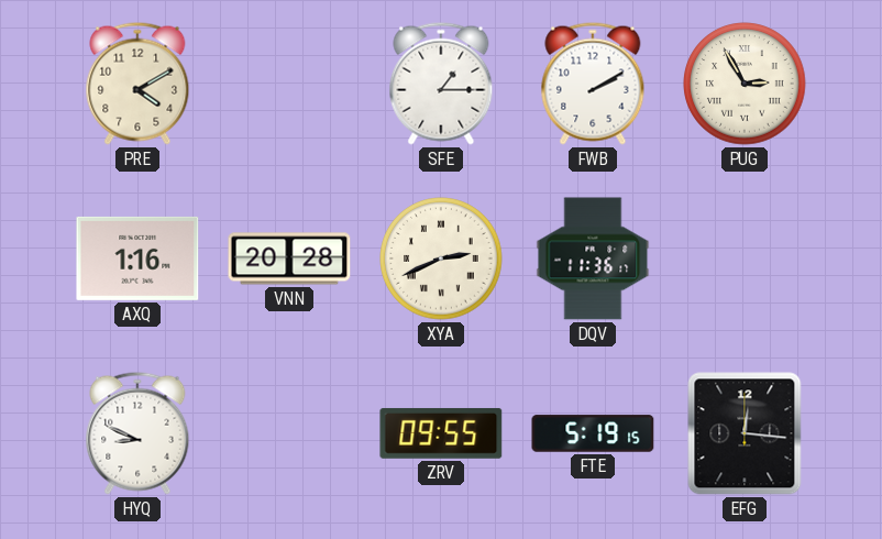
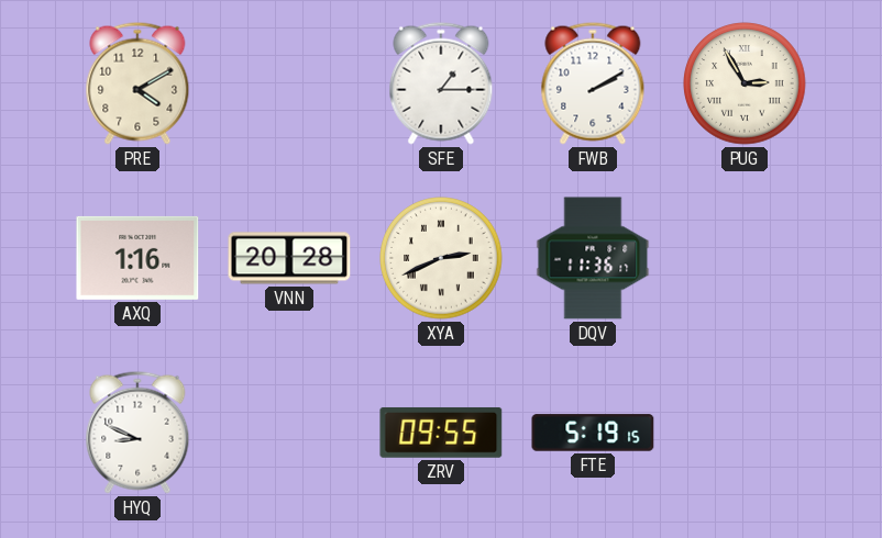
EFG: 12:16 -> none (745, 433)
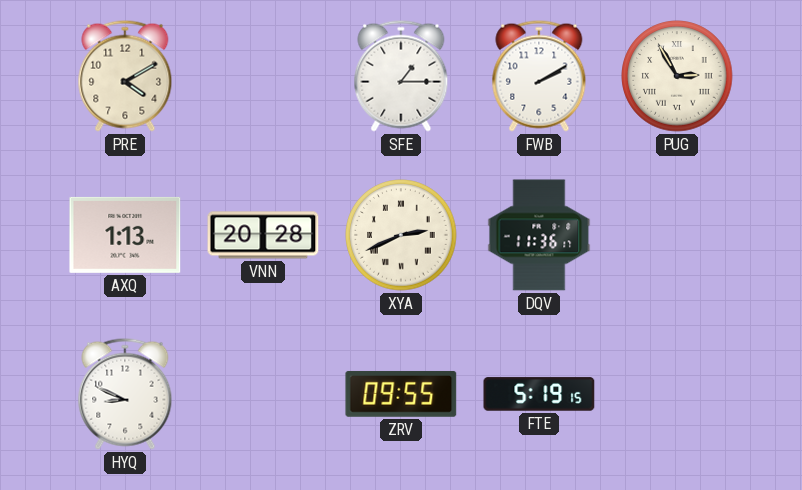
AXQ: 1:16 -> 1:13 (125, 235)
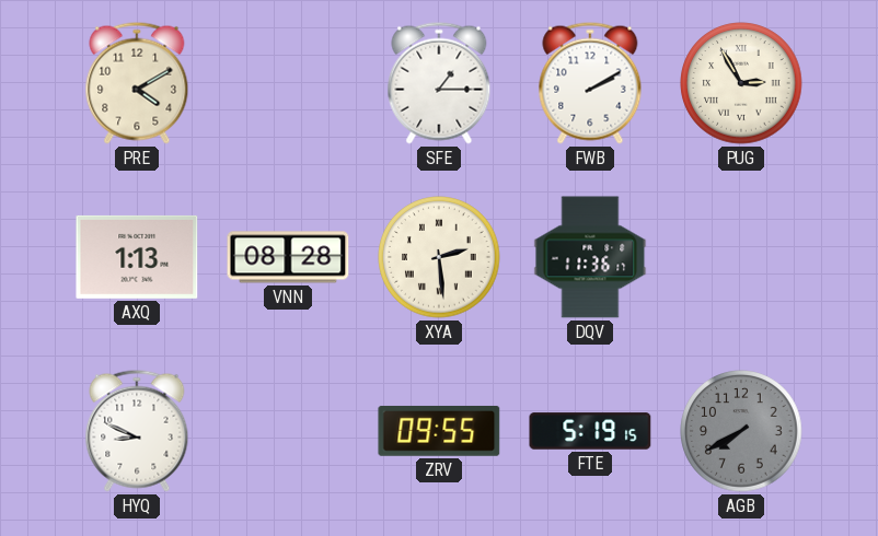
VNN: 20:28 -> 08:28 (288, 257)
XYA: 2:41 -> 2:29 (439, 257)
AGB: none -> 7:40 (741, 431)
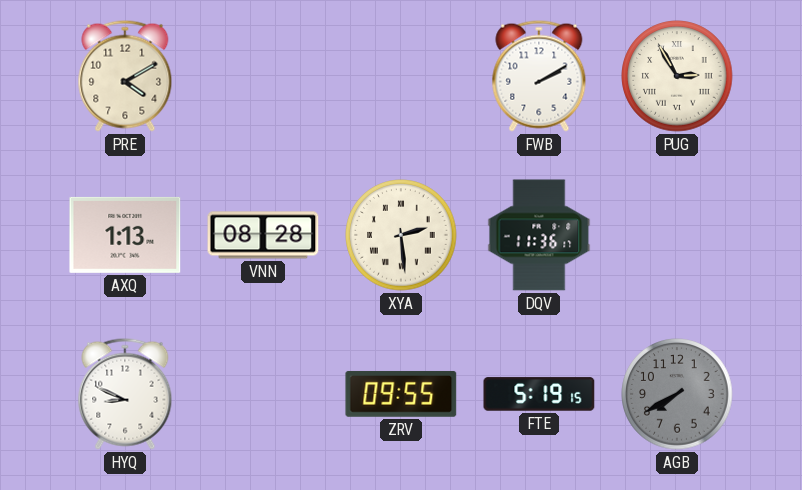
SFE: 1:15 -> none (439, 83)
